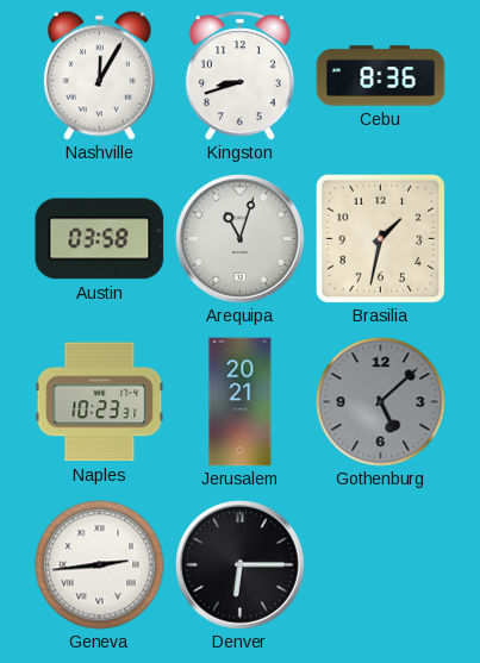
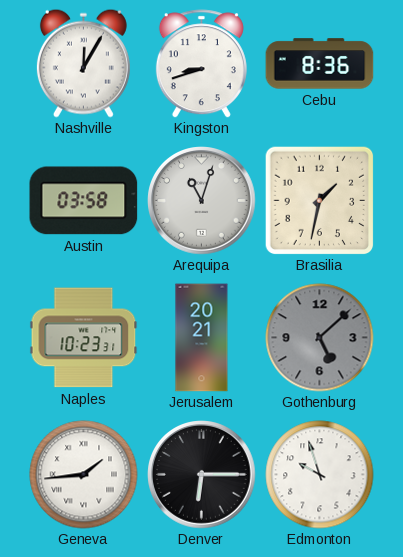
Geneva: 2:44 -> 1:44 (84, 475)
Edmonton: none -> 9:57 (320, 475)
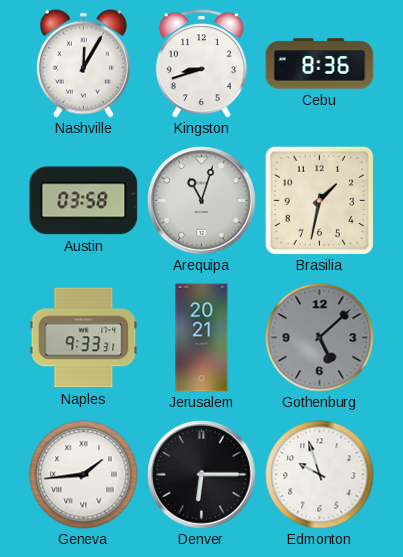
Naples: 10:23 -> 9:33 (84, 338)
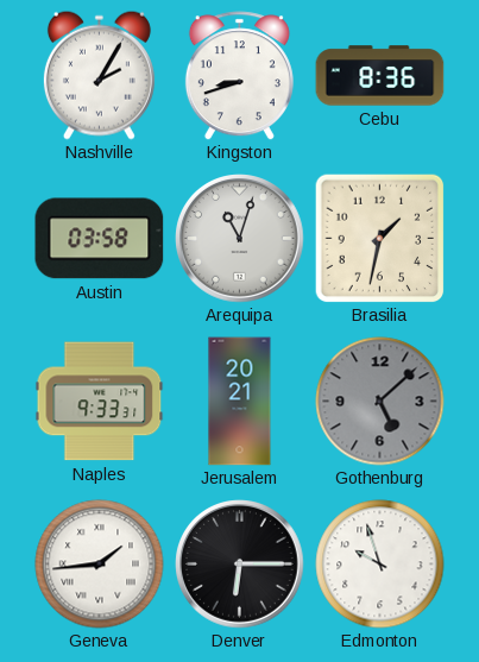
Nashville: 12:05 -> 2:05 (99, 75)
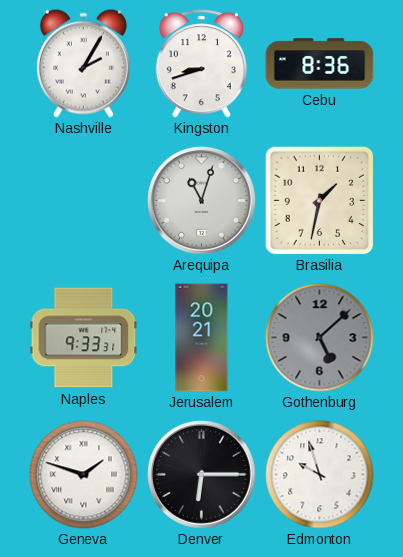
Austin: 03:58 -> none (100, 239)
Geneva: 1:44 -> 1:48 (84, 475)
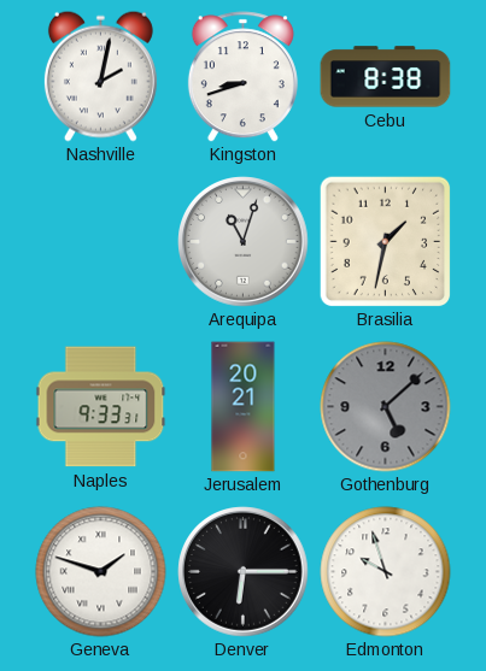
Nashville: 2:05 -> 2:02 (100, 76)
Cebu: 8:36 -> 8:38 (386, 77)
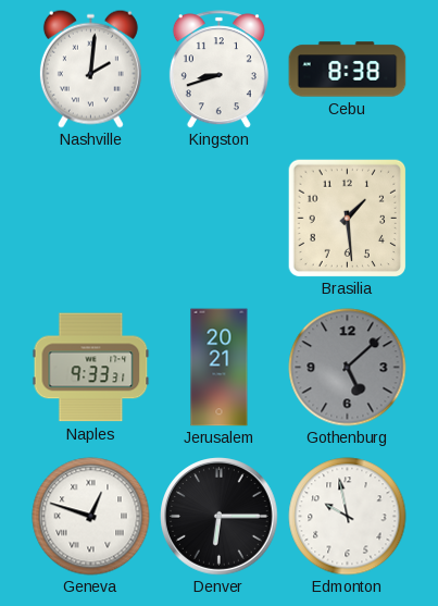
Nashville: 2:02 -> 2:01 (90, 69)
Arequipa: 11:03 -> none (244, 242)
Brasilia: 1:32 -> 1:29 (347, 218)
Geneva: 1:48 -> 12:48 (91, 517)
Edmonton: 9:57 -> 9:58 (348, 517)
